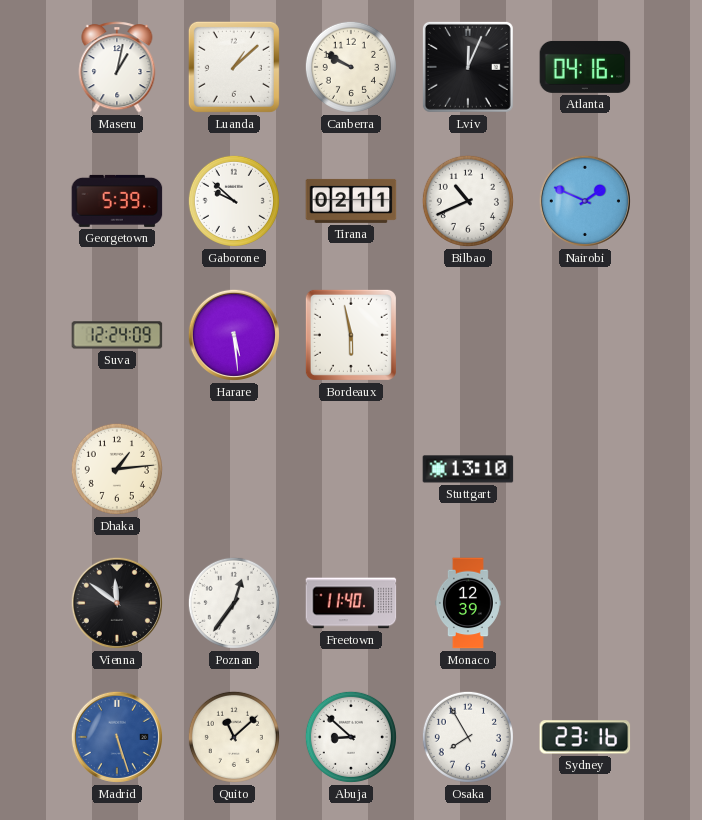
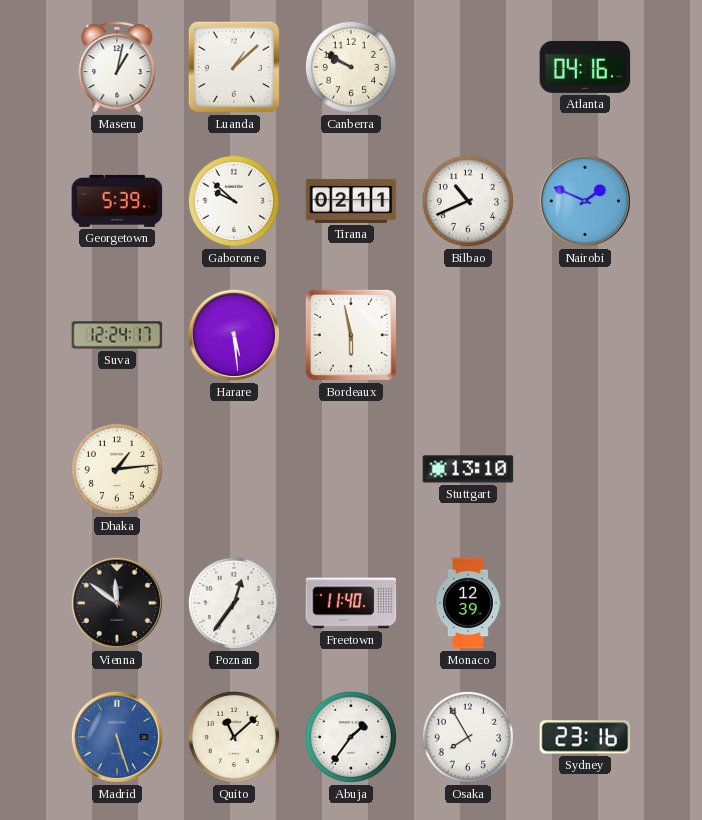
Lviv: 12:04 -> none (468, 67)
Suva: 12:24:09 -> 12:24:17 (117, 335)
Abuja: 8:52 -> 1:36 (351, 737)
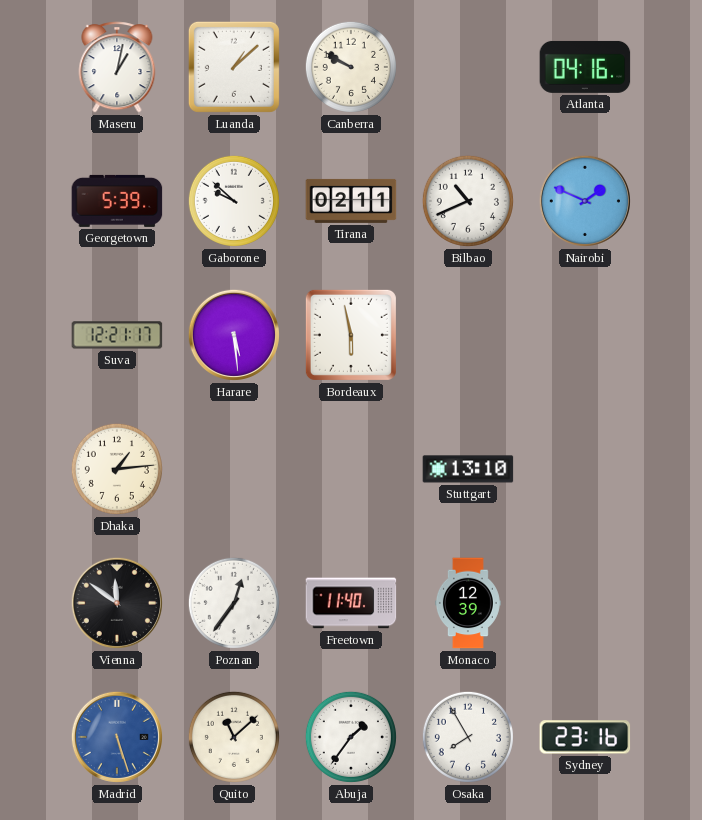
Suva: 12:24 -> 12:21 (117, 335)
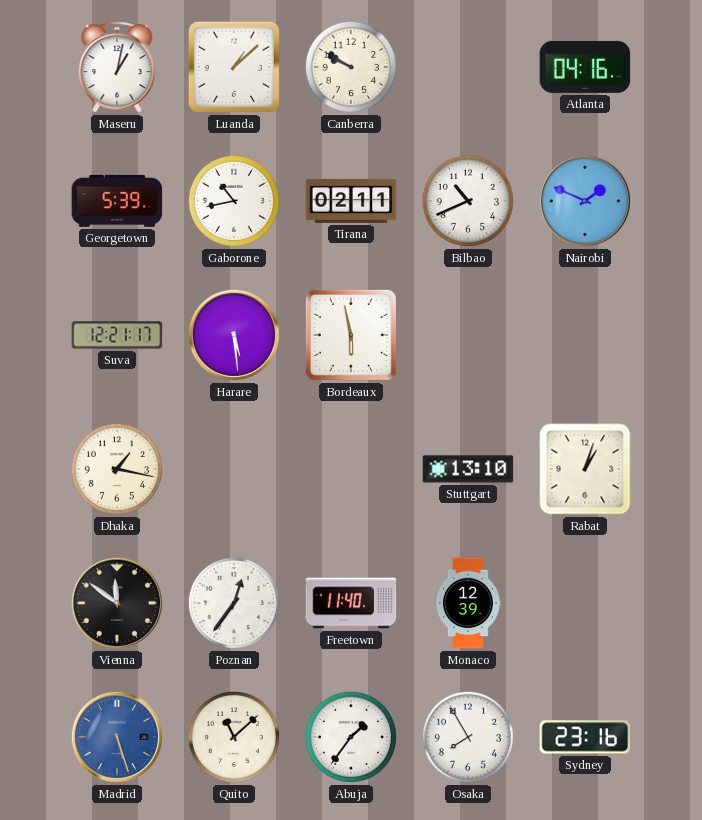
Gaborone: 9:52 -> 10:43 (234, 201)
Dhaka: 1:14 -> 1:17 (117, 469)
Rabat: none -> 1:03 (585, 469)
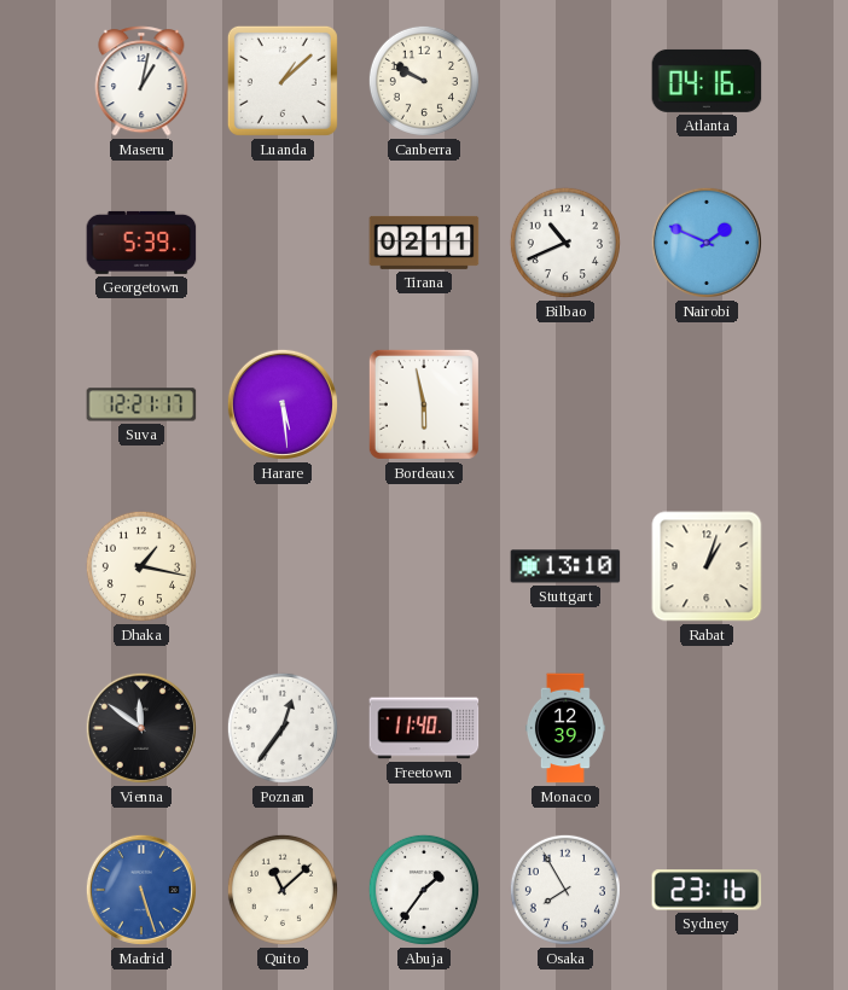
Gaborone: 10:43 -> none (234, 201)
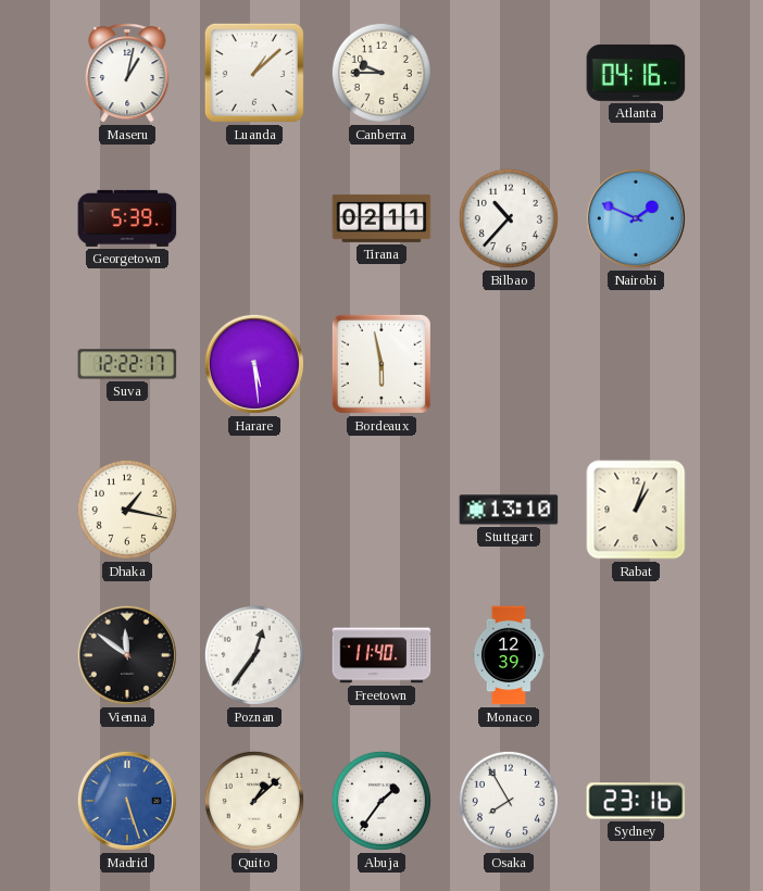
Canberra: 9:50 -> 9:45 (381, 73)
Bilbao: 10:41 -> 10:37 (509, 218)
Suva: 12:21 -> 12:22 (127, 364)
Quito: 11:08 -> 1:08 (254, 801)
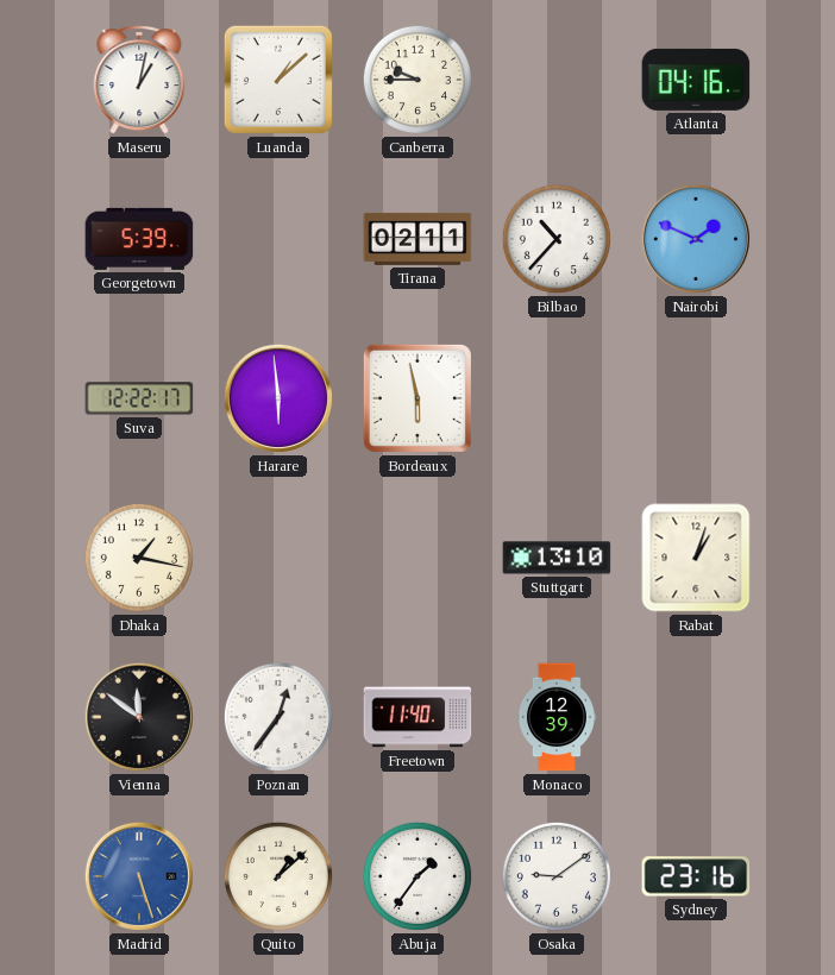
Harare: 5:29 -> 5:59 (278, 398)
Osaka: 7:55 -> 9:09 (557, 876)
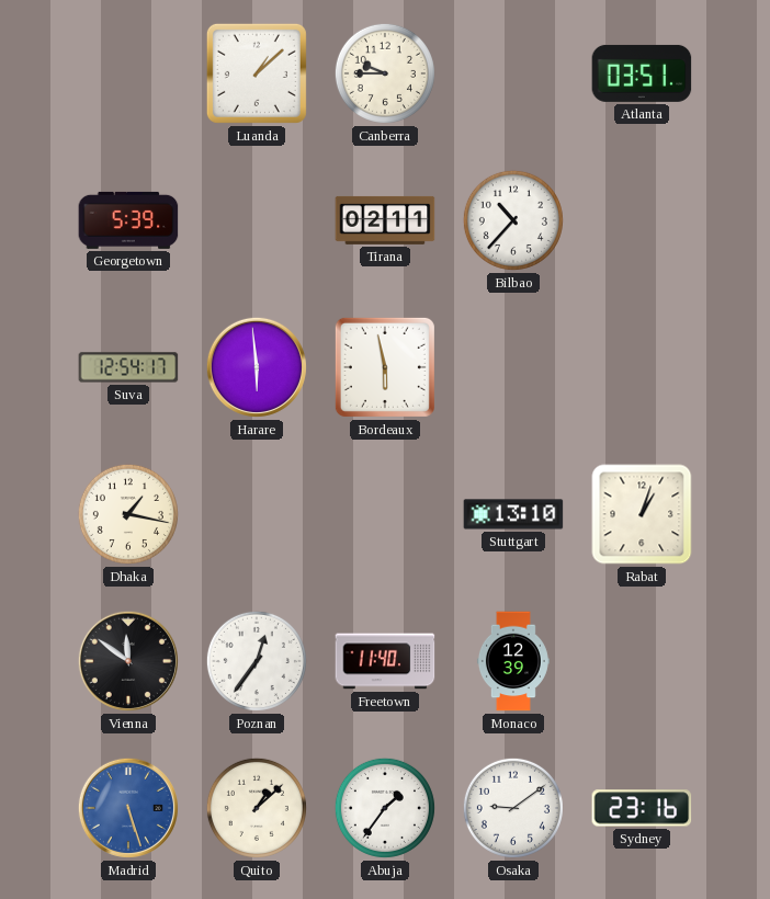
Maseru: 1:02 -> none (139, 80)
Atlanta: 04:16 -> 03:51 (642, 73)
Nairobi: 1:49 -> none (696, 239)
Suva: 12:22 -> 12:54 (128, 367)
